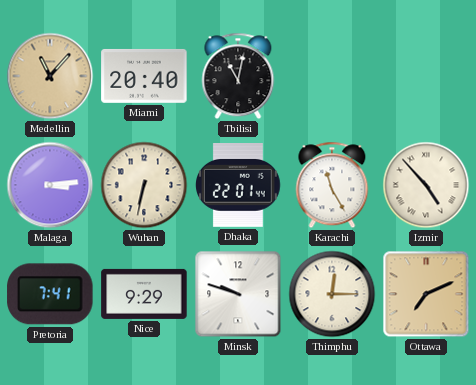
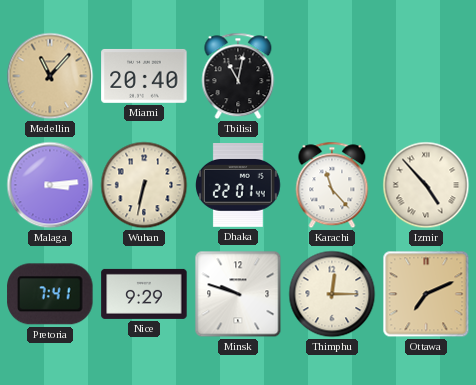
Karachi: 11:25 -> 11:23 (332, 185)
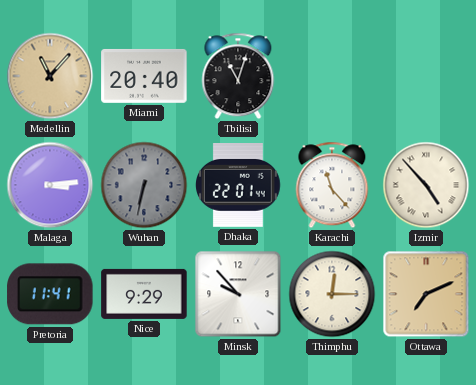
Tbilisi: 11:02 -> 11:03 (238, 76)
Wuhan dial: cream -> grey (144, 185)
Pretoria: 7:41 -> 11:41 (50, 294)
Minsk: 9:48 -> 9:53 (238, 294)
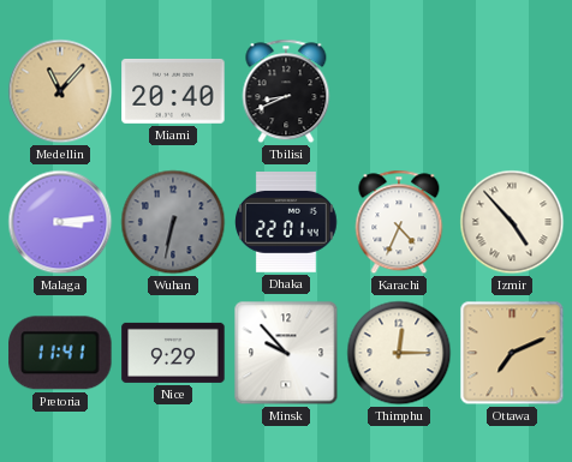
Tbilisi: 11:03 -> 8:41 (286, 91)
Karachi: 11:23 -> 4:34 (399, 222)
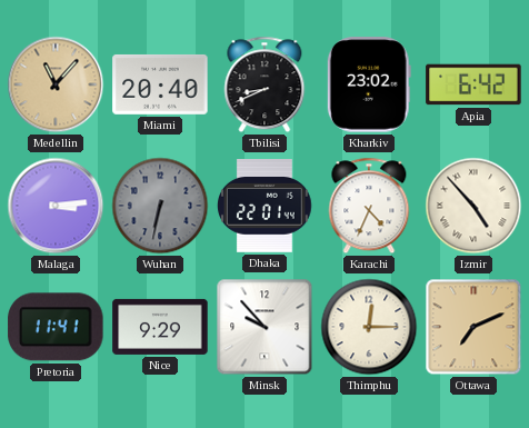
Kharkiv: none -> 23:02 (369, 84)
Apia: none -> 6:42 (473, 84)
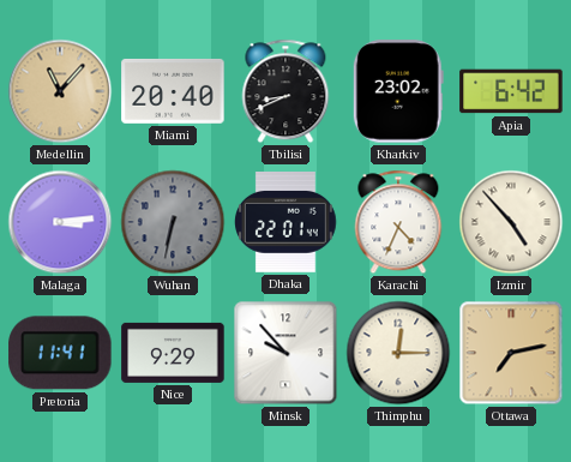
Ottawa: 7:11 -> 7:13 (511, 353)
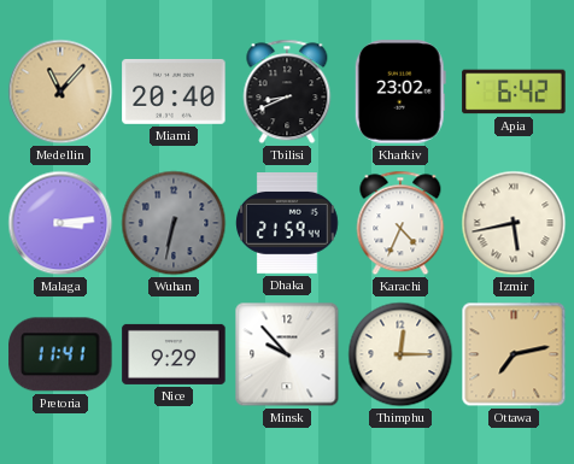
Dhaka: 22:01 -> 21:59 (288, 224)
Izmir: 4:53 -> 5:43 (514, 223)
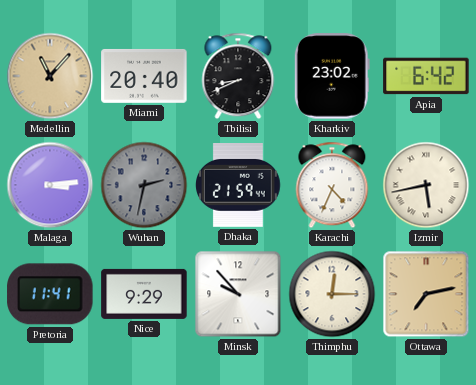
Wuhan: 6:32 -> 2:32 (144, 185)
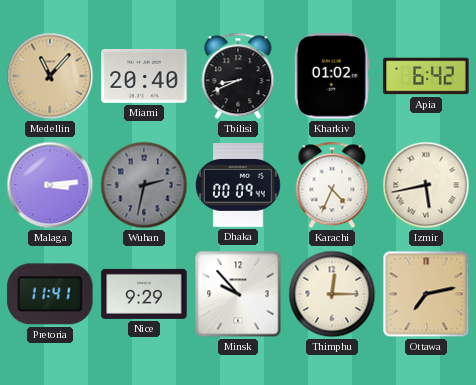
Kharkiv: 23:02 -> 01:02 (332, 76)
Dhaka: 21:59 -> 00:09 (239, 186)
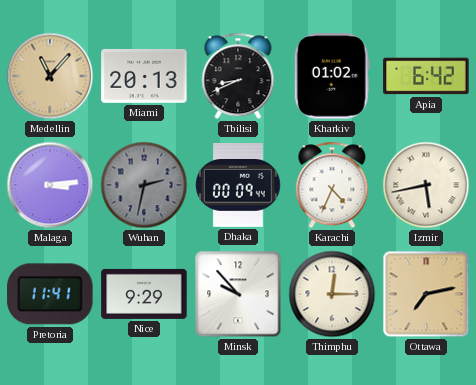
Miami: 20:40 -> 20:13 (144, 76)
